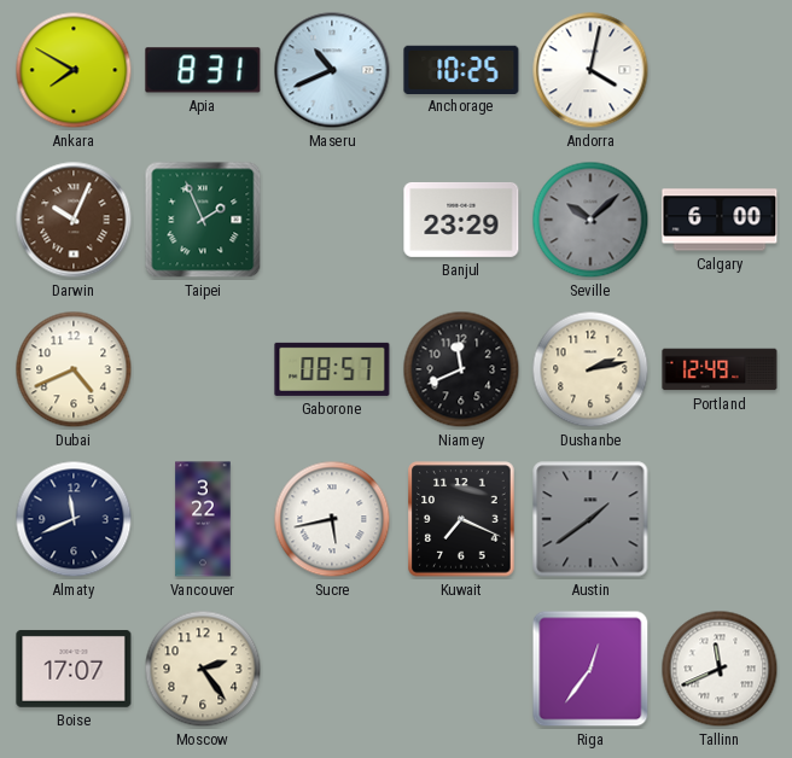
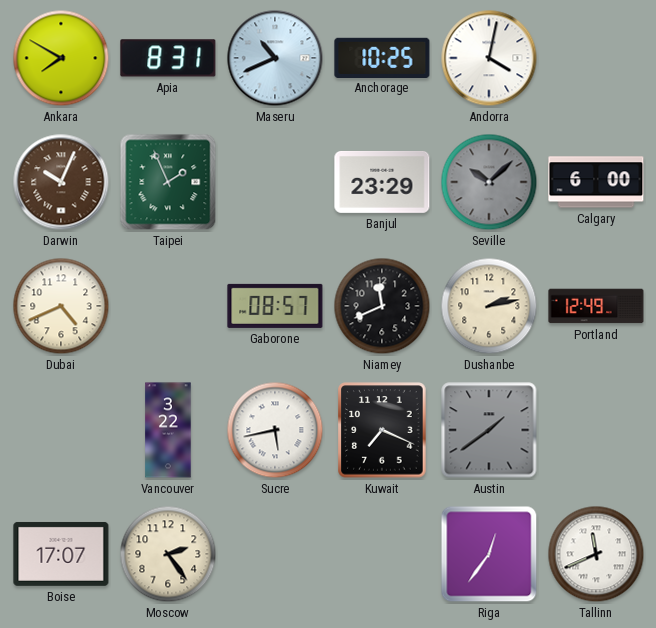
Almaty: 11:41 -> none (74, 519)
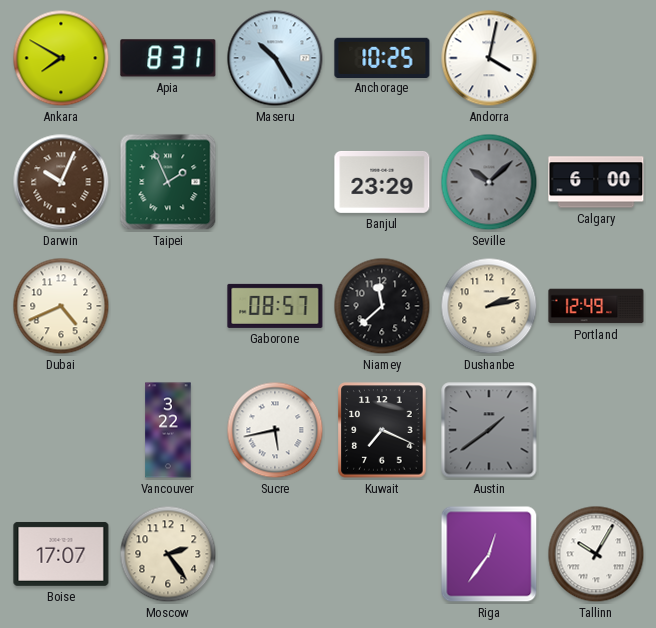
Maseru: 10:41 -> 10:25 (275, 58)
Niamey: 11:41 -> 11:38 (382, 306)
Tallinn: 11:41 -> 10:05 (596, 554)
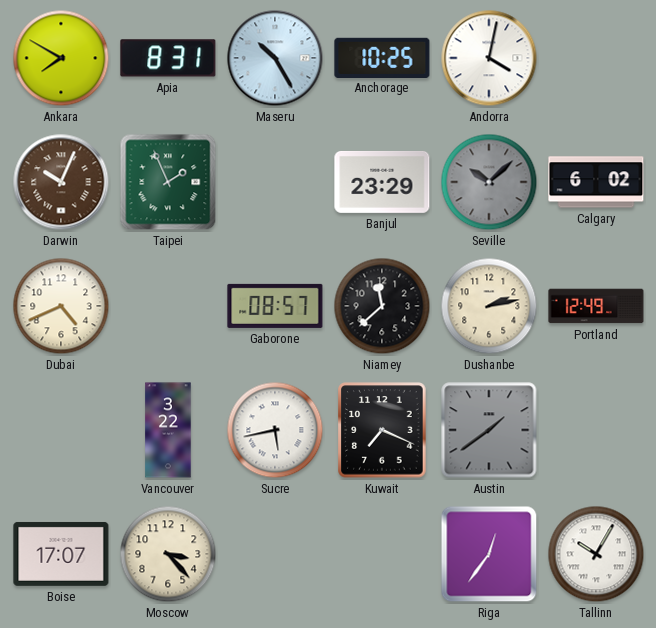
Calgary: 6:00 -> 6:02 (596, 182)
Moscow: 2:24 -> 3:23 (168, 554)
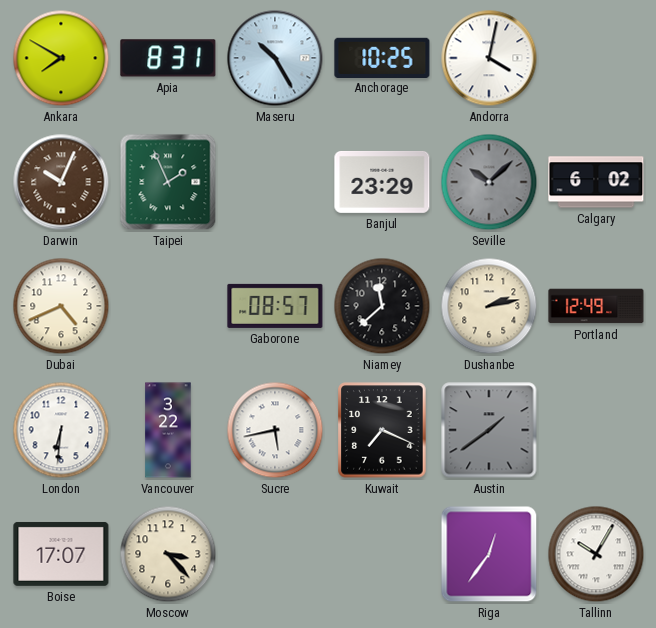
London: none -> 6:31 (61, 430)
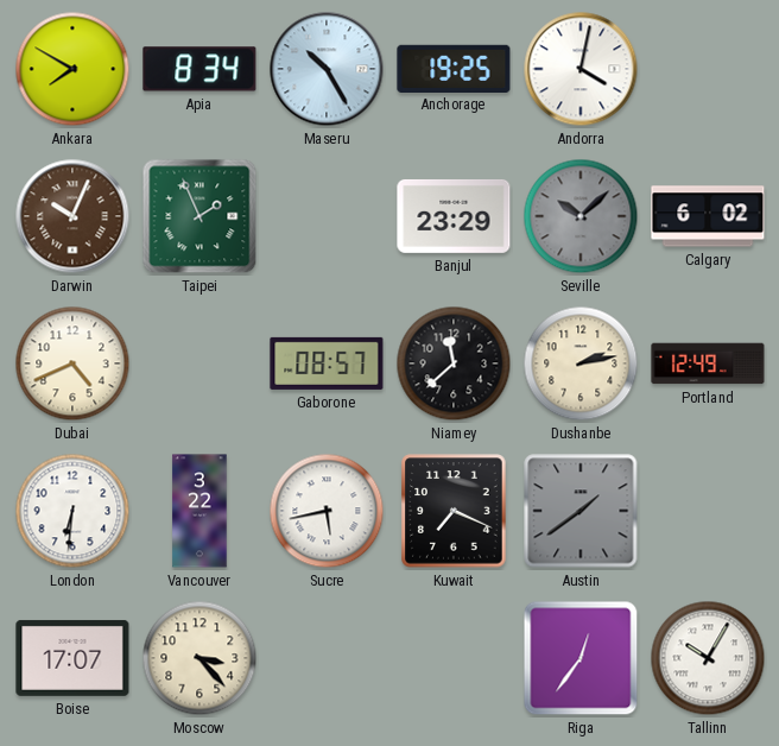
Apia: 8:31 -> 8:34 (199, 69)
Anchorage: 10:25 -> 19:25 (454, 68)
